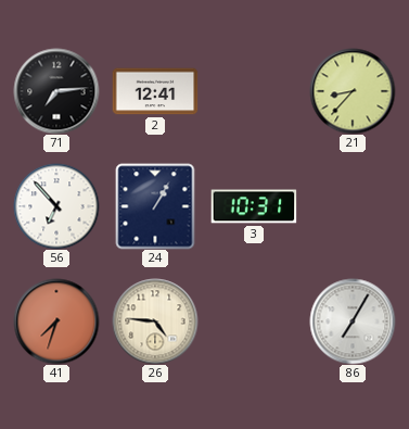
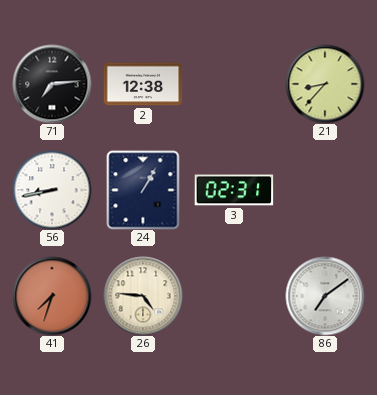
2: 12:41 -> 12:38 (143, 84)
56: 6:53 -> 8:43 (52, 190)
3: 10:31 -> 02:31 (234, 190)
86: 7:05 -> 7:09 (325, 296)
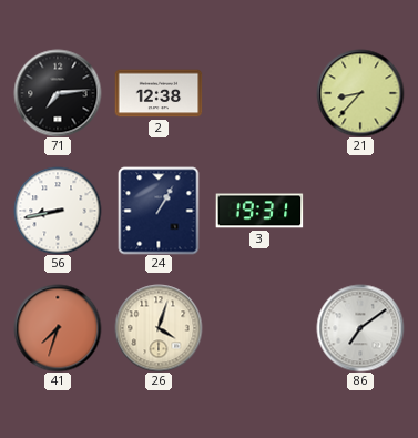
3: 02:31 -> 19:31 (259, 211)
26: 4:46 -> 4:03 (159, 328)
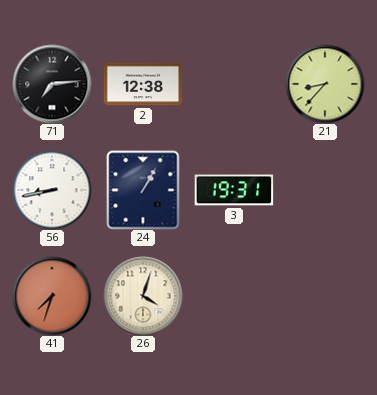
86: 7:09 -> none (360, 328)
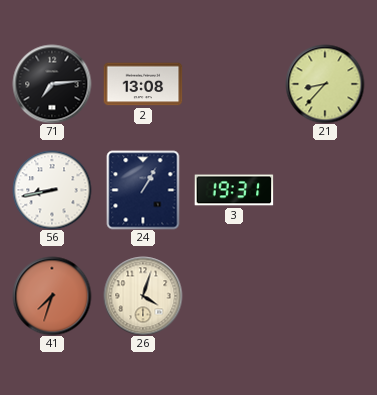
2: 12:38 -> 13:08 (143, 84)
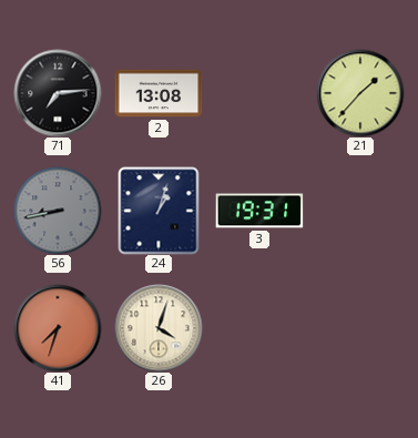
21: 8:37 -> 1:37 (360, 93)
56 dial: white -> grey (58, 211)
24: 1:05 -> 1:03 (159, 211)
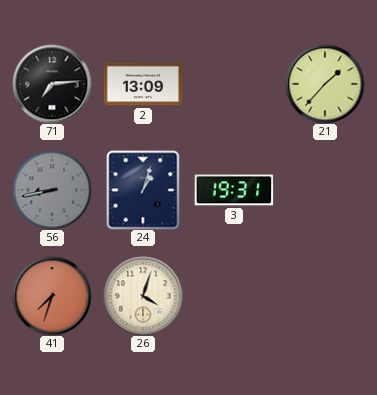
2: 13:08 -> 13:09 (143, 84)
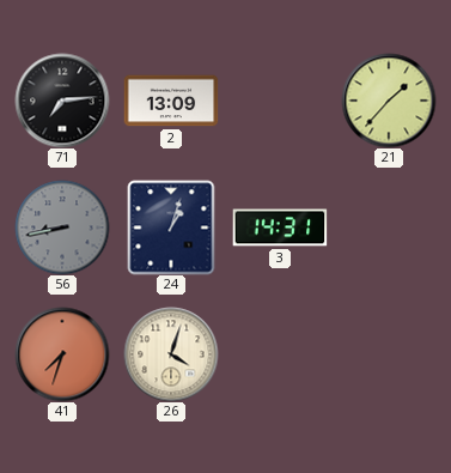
3: 19:31 -> 14:31 (280, 228)
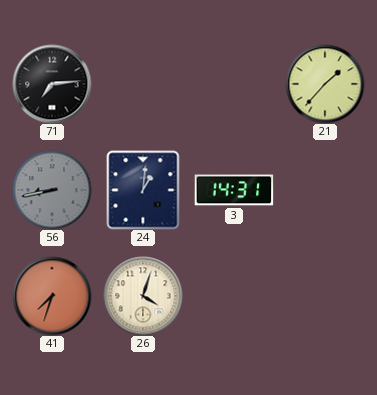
2: 13:09 -> none (171, 101)
24: 1:03 -> 1:01 (143, 190)
